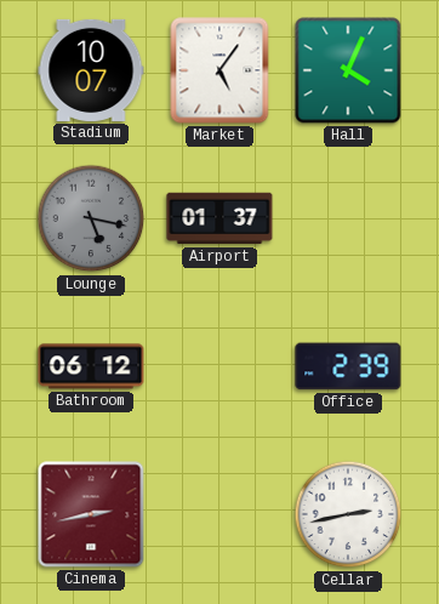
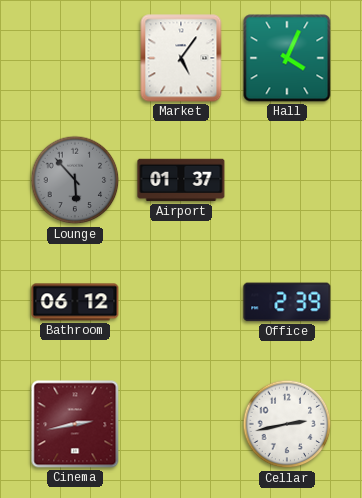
Stadium: 10:07 -> none (91, 70)
Lounge: 5:17 -> 5:53 (75, 180)
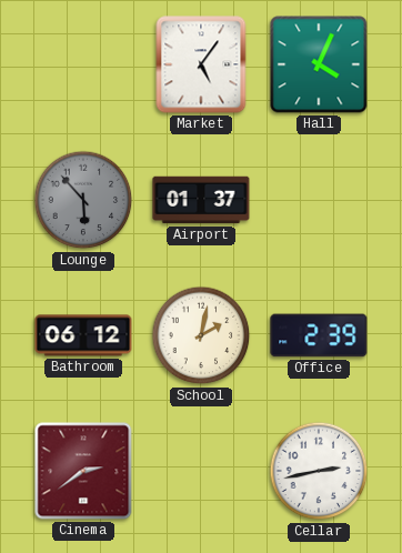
School: none -> 2:02 (201, 335)
Cinema: 2:43 -> 2:39 (83, 471)
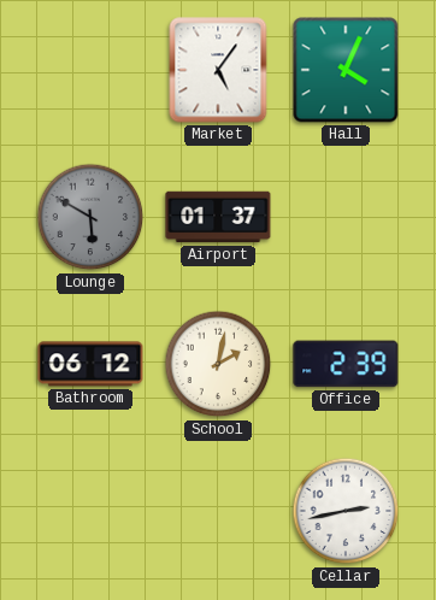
Lounge: 5:53 -> 5:50 (90, 217)
Cinema: 2:39 -> none (83, 471)
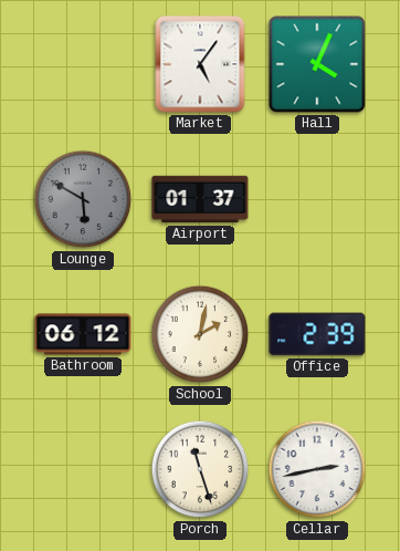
Porch: none -> 11:27 (200, 469)
